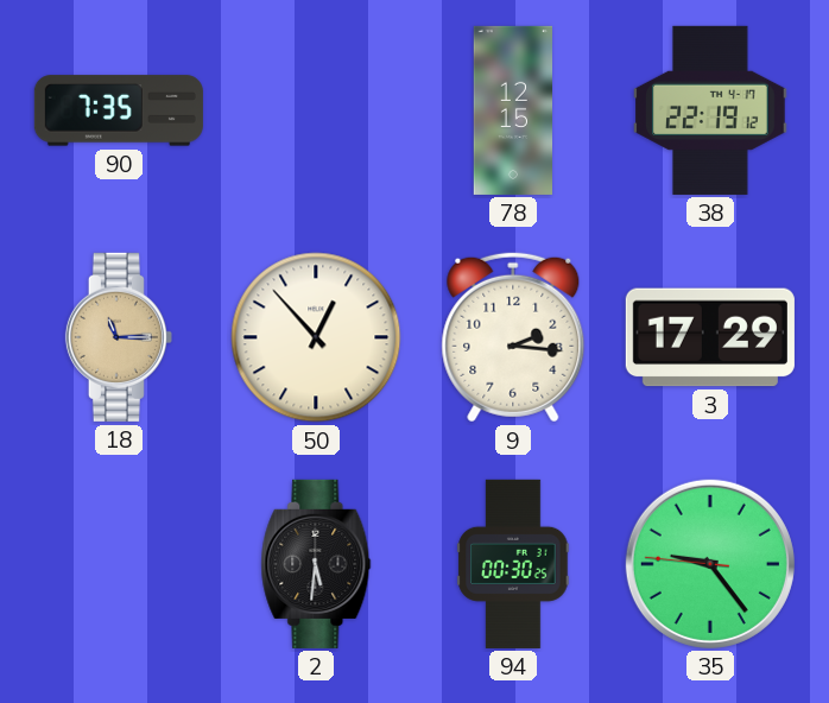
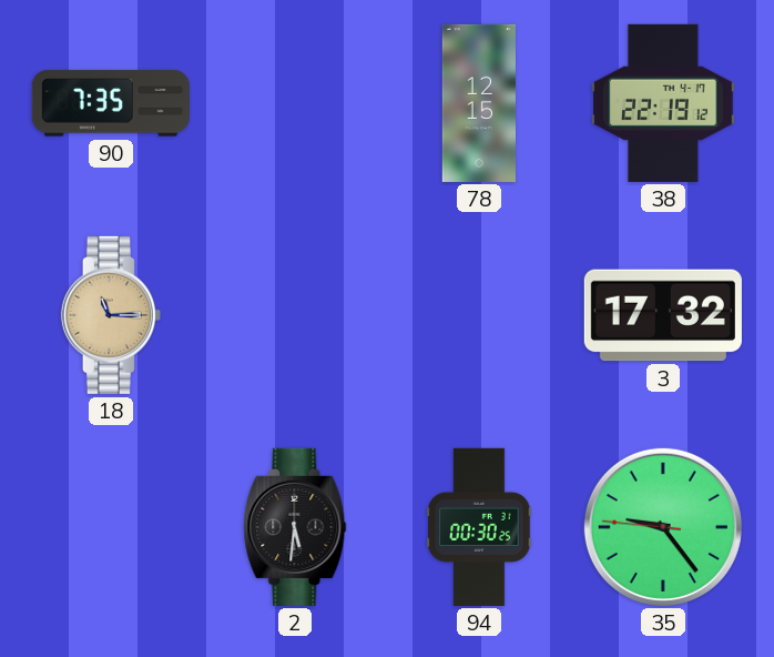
50: 12:53 -> none (316, 337)
9: 2:16 -> none (513, 337)
3: 17:29 -> 17:32 (663, 315)
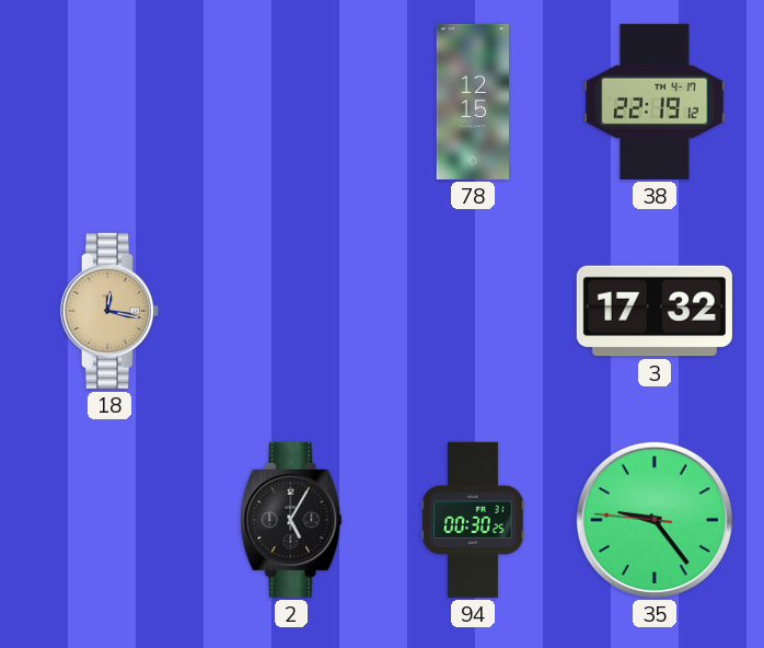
90: 7:35 -> none (111, 103)
18: 11:15 -> 12:17 (109, 311)
2: 5:31 -> 5:05 (291, 520)
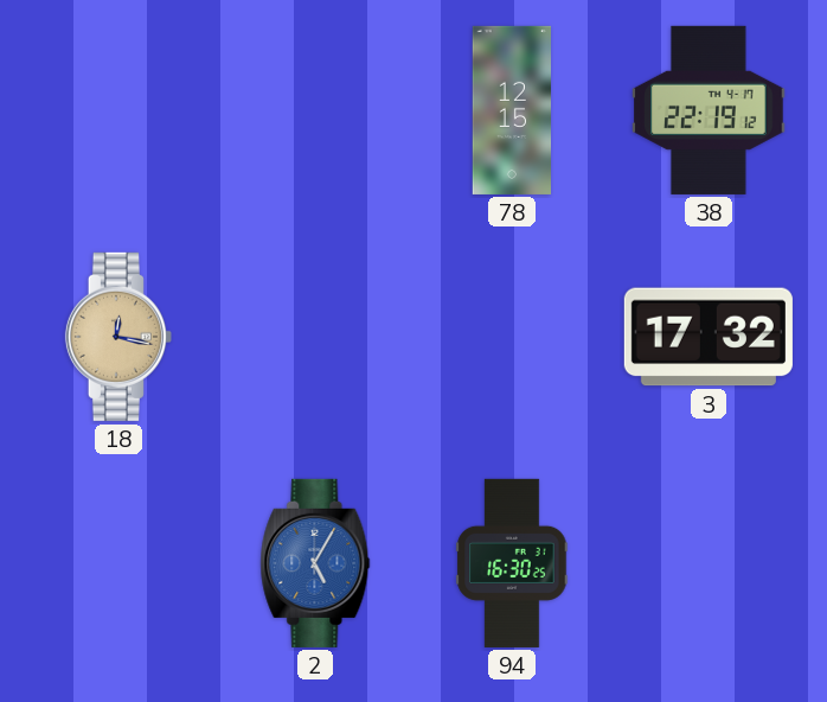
2 dial: black -> blue (315, 563)
94: 00:30 -> 16:30 (512, 563)
35: 9:23 -> none (655, 520)
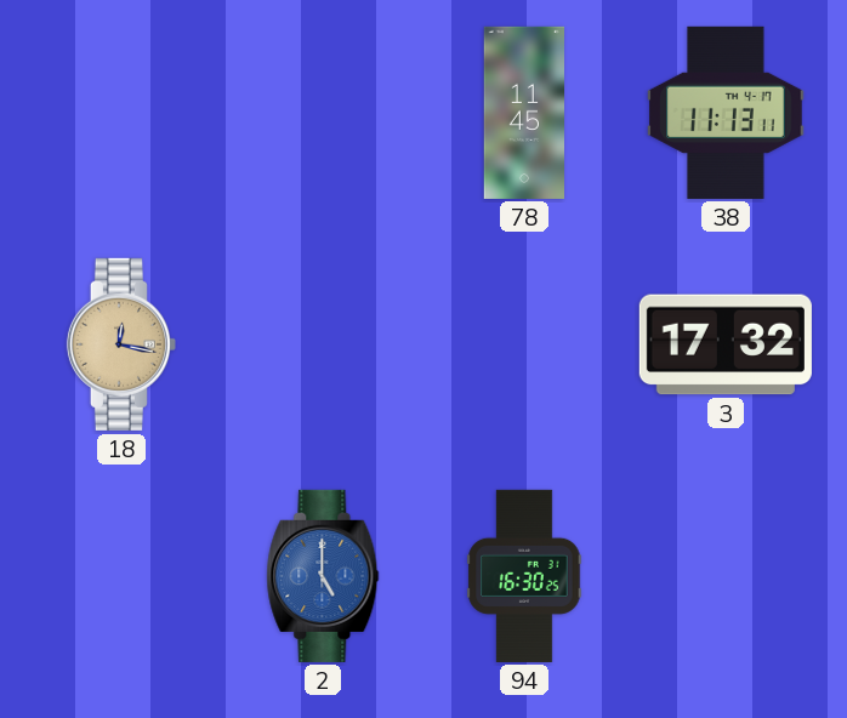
78: 12:15 -> 11:45 (523, 113)
38: 22:19 -> 11:13 (726, 113)
2: 5:05 -> 5:00 (323, 576)
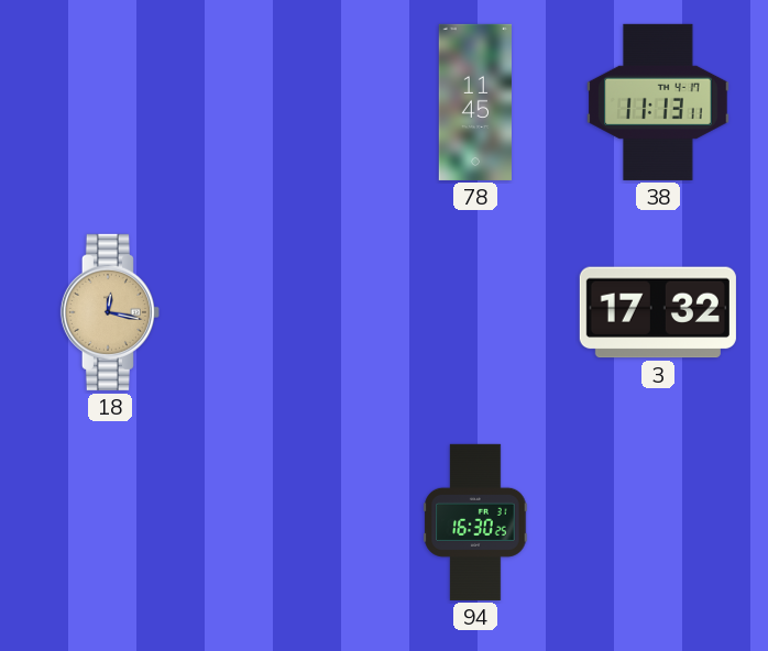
2: 5:00 -> none (323, 576)
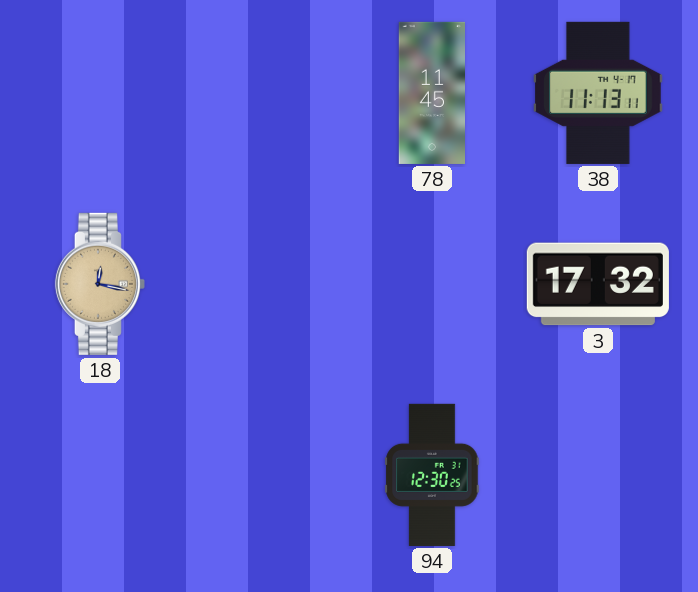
94: 16:30 -> 12:30 (432, 475)
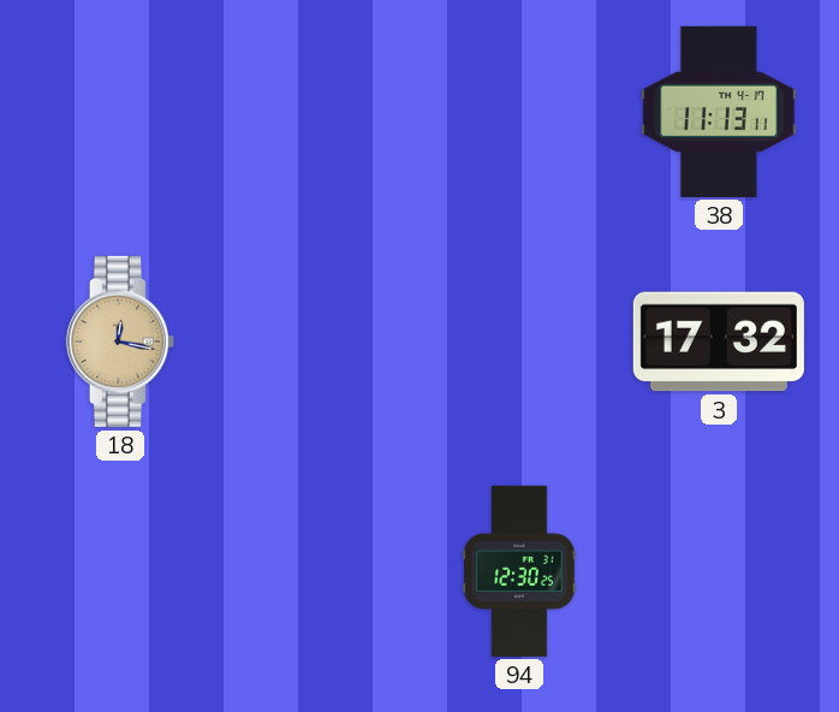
78: 11:45 -> none (431, 93)
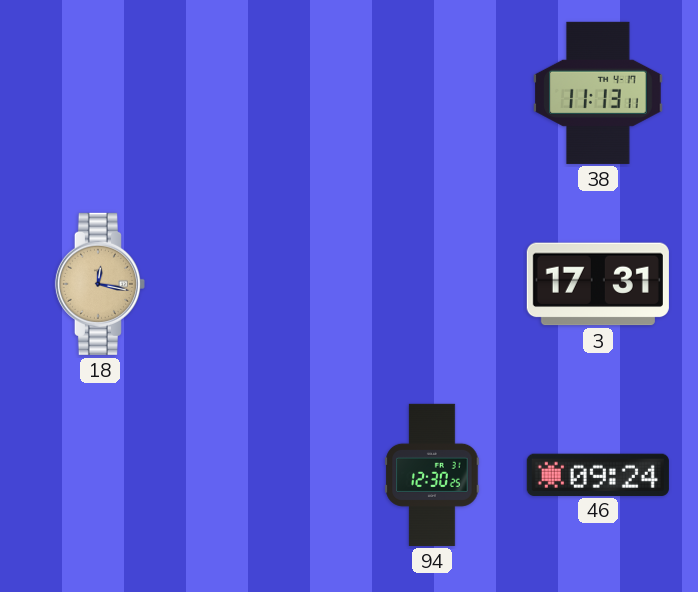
3: 17:32 -> 17:31 (598, 284)
46: none -> 09:24 (598, 474)
